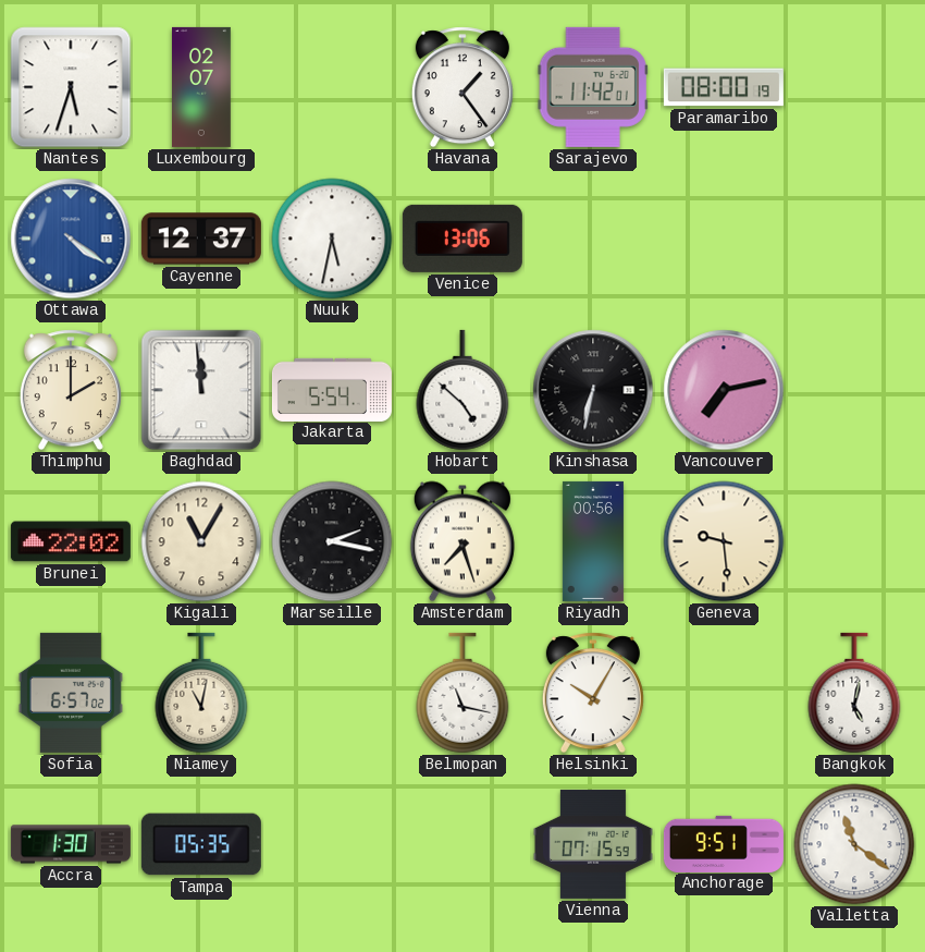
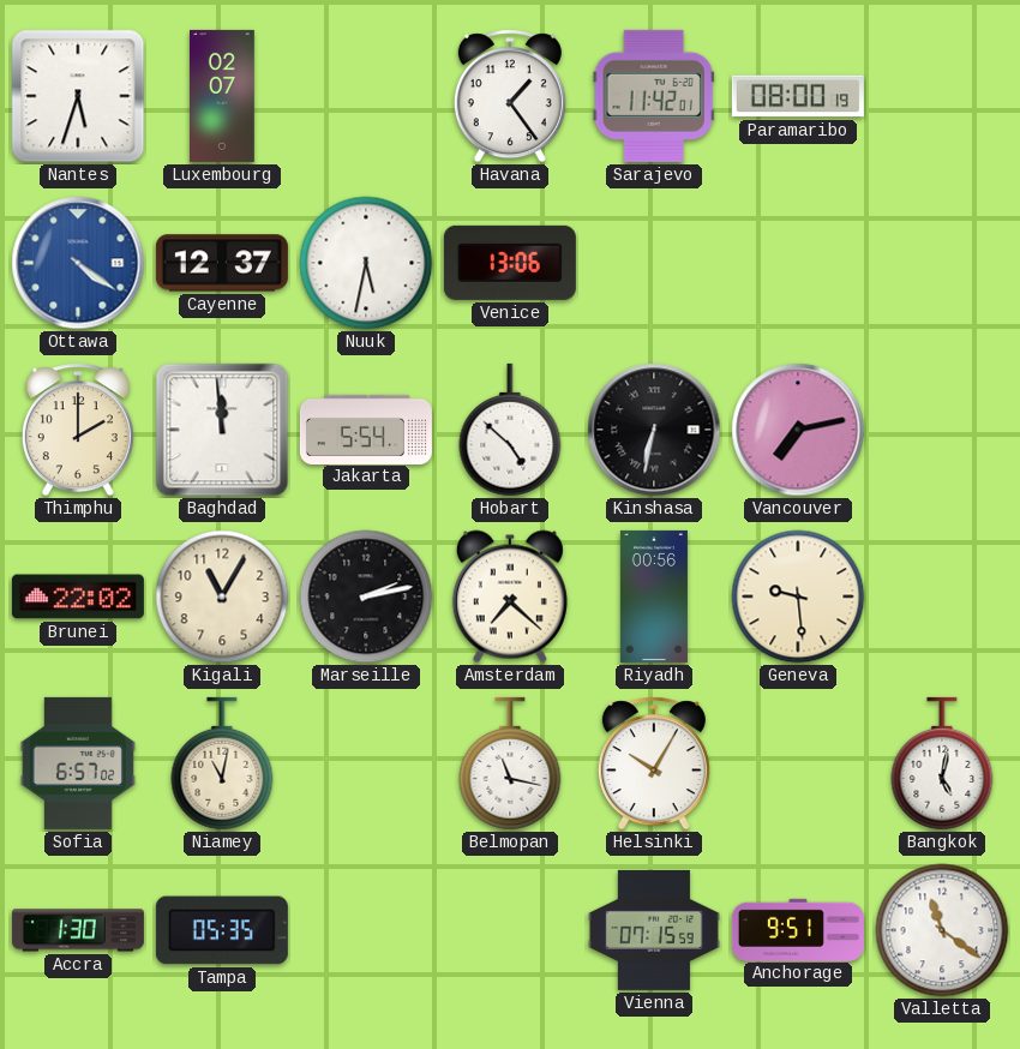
Marseille: 2:17 -> 2:13 (366, 597)
Amsterdam: 7:27 -> 7:22 (510, 597)
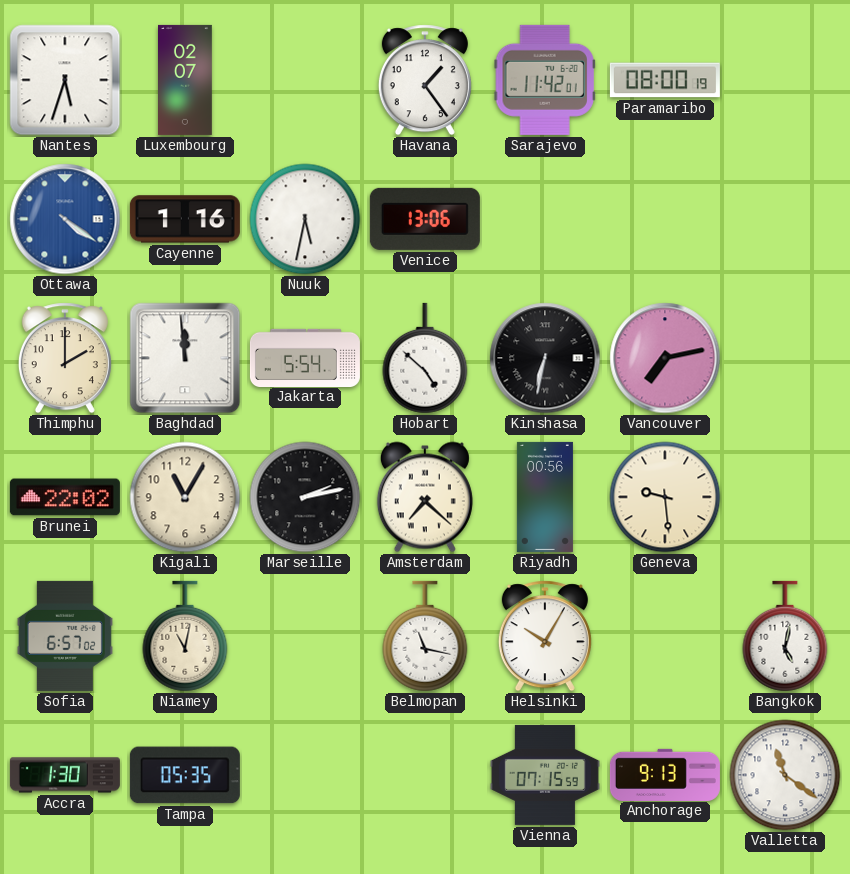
Cayenne: 12:37 -> 1:16 (185, 219)
Anchorage: 9:51 -> 9:13 (665, 774)
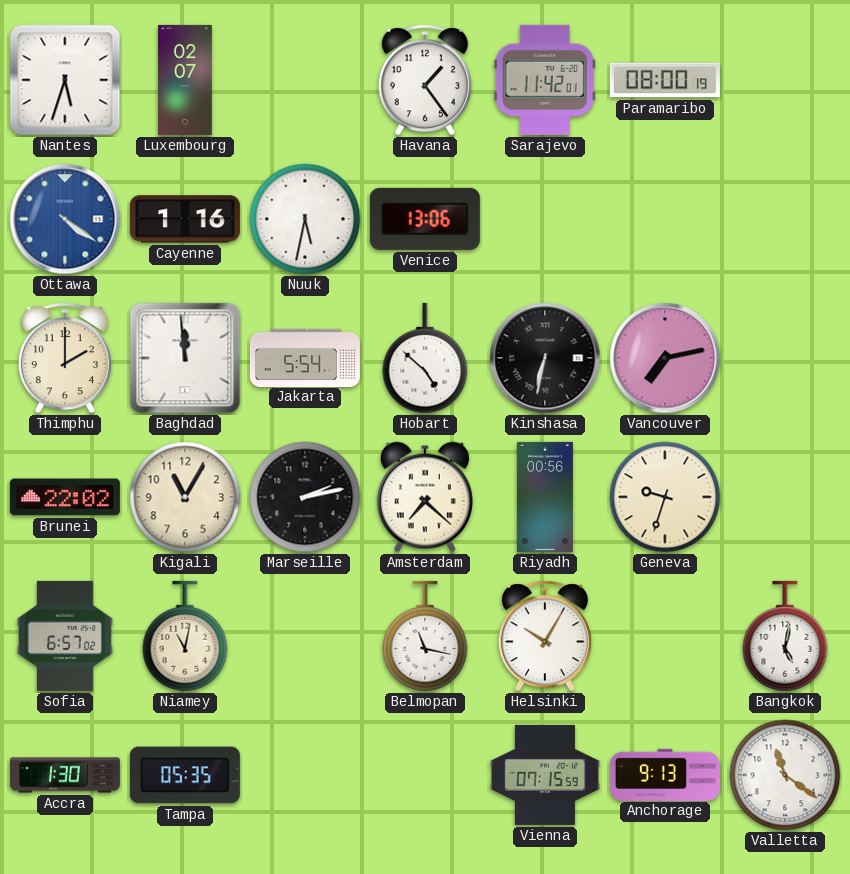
Geneva: 9:29 -> 9:33 (665, 497)
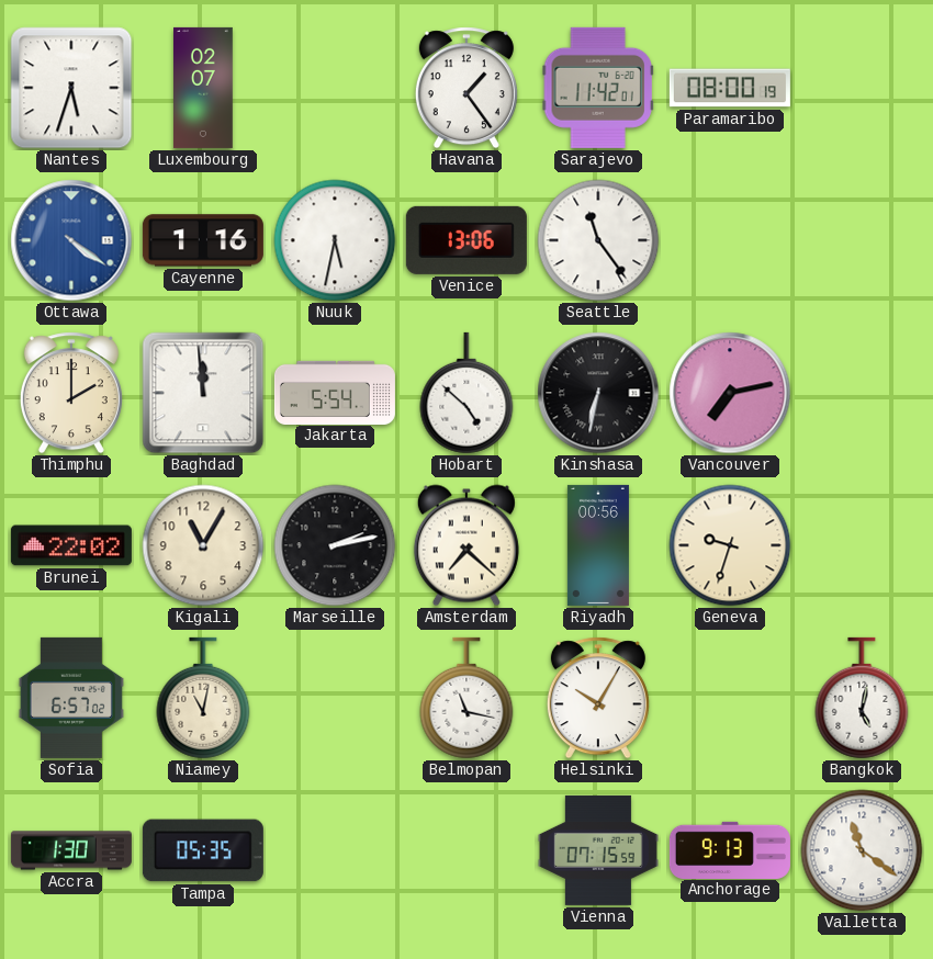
Seattle: none -> 11:24 (598, 240)
